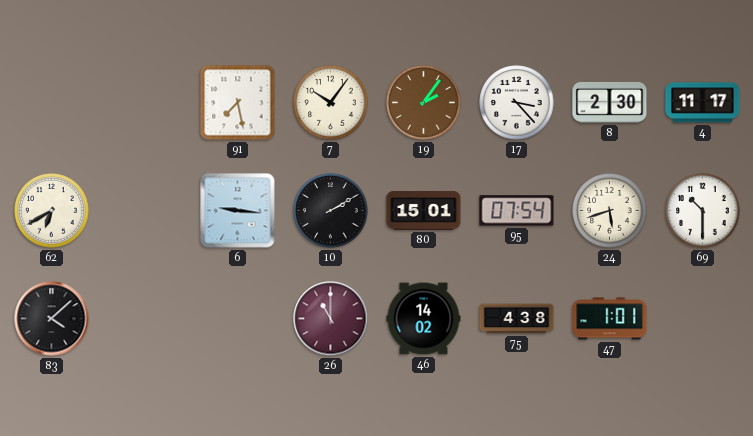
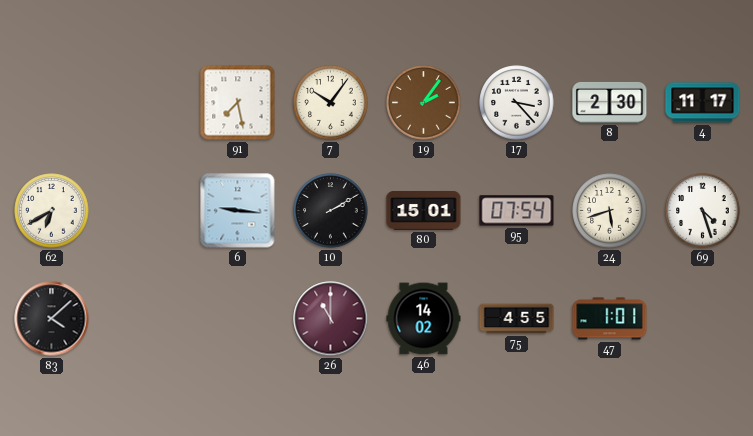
69: 10:30 -> 4:27 (703, 211)
75: 4:38 -> 4:55 (517, 319)
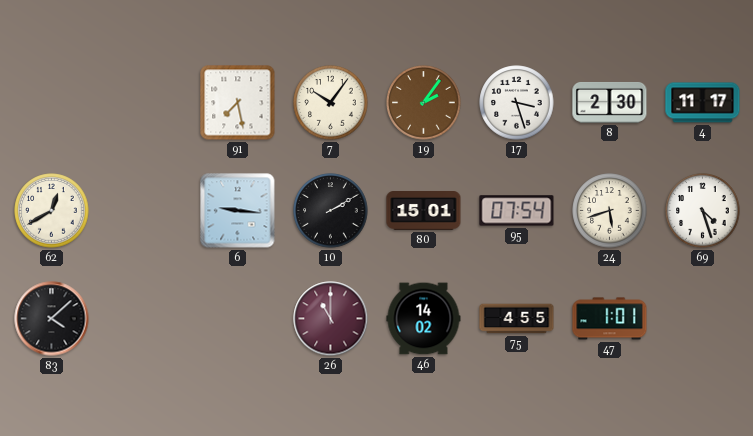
17: 3:23 -> 3:27 (517, 103)
62: 6:40 -> 12:40 (52, 211)
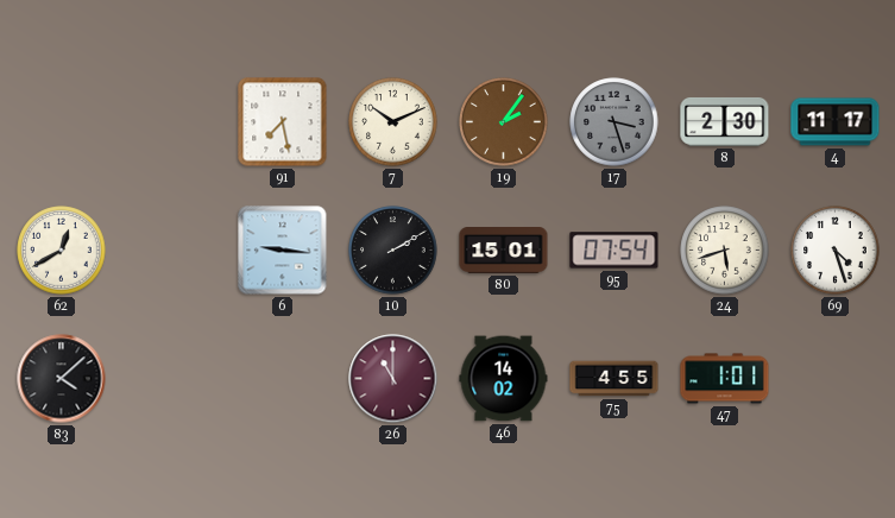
7: 10:06 -> 10:11 (393, 122)
17 dial: white -> grey (614, 122)
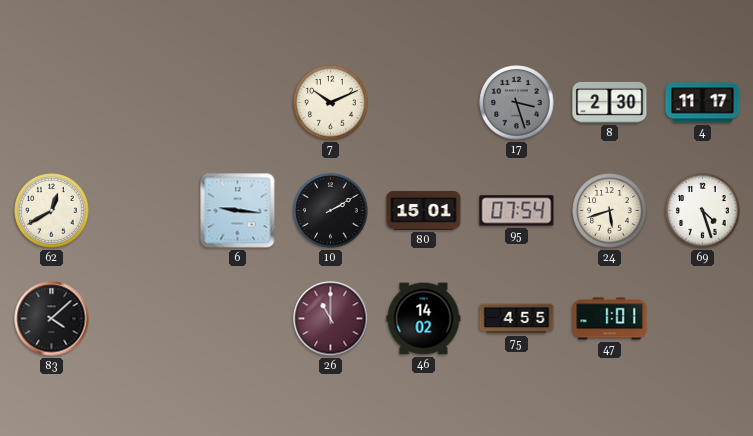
91: 7:28 -> none (283, 122)
19: 2:06 -> none (504, 122)
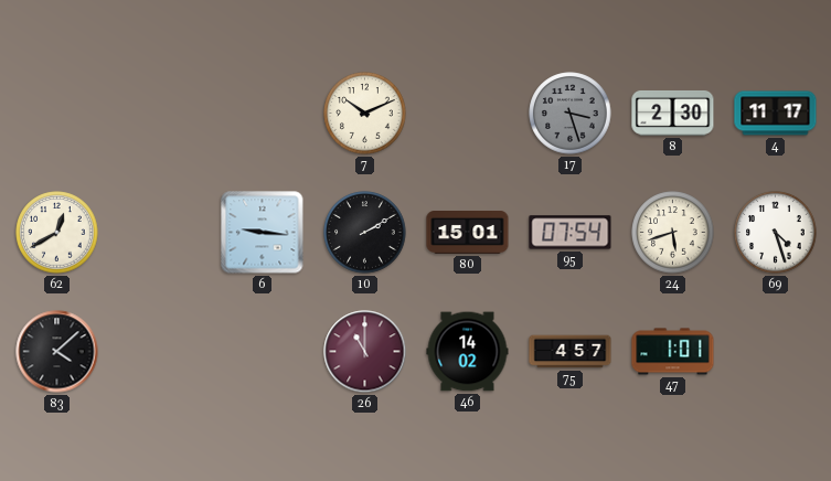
75: 4:55 -> 4:57 (571, 352)
